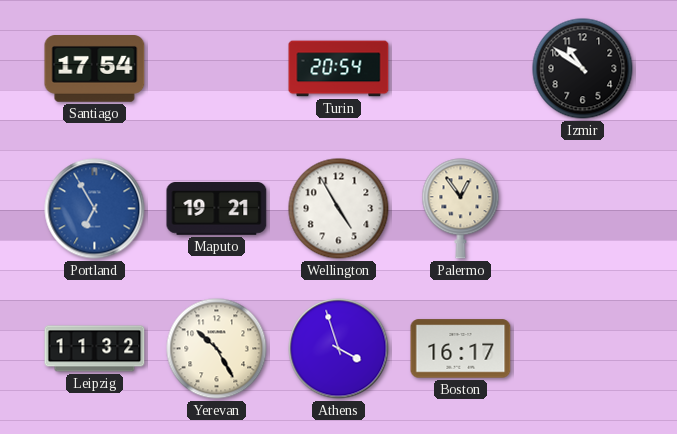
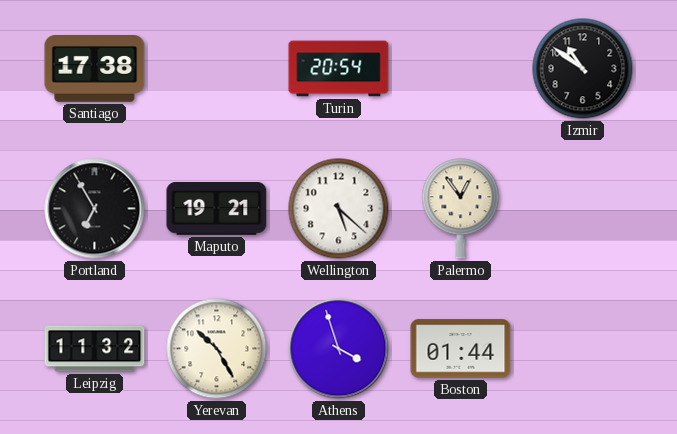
Santiago: 17:54 -> 17:38 (95, 69)
Portland dial: blue -> black (95, 209)
Wellington: 4:55 -> 5:22 (339, 209)
Boston: 16:17 -> 01:44 (461, 349)
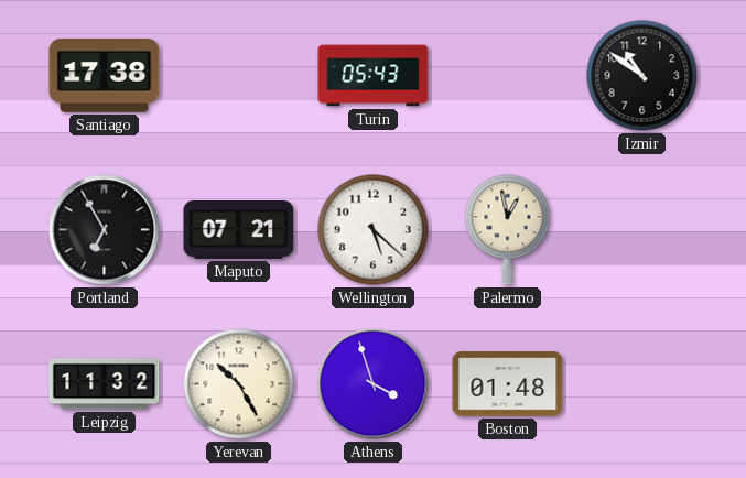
Turin: 20:54 -> 05:43 (374, 76)
Maputo: 19:21 -> 07:21 (239, 230)
Palermo: 12:54 -> 12:58 (508, 230)
Boston: 01:44 -> 01:48 (508, 384)
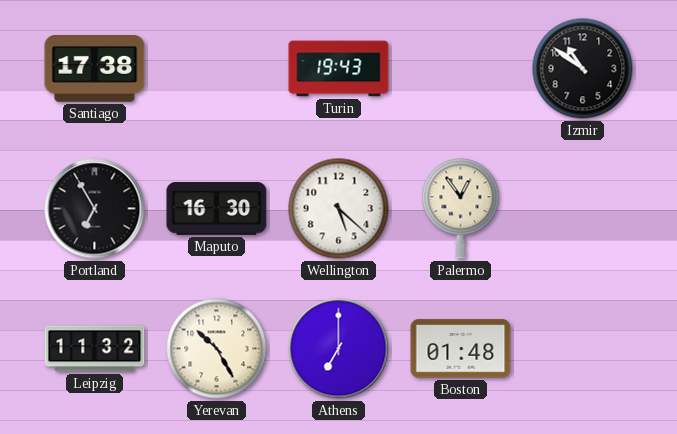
Turin: 05:43 -> 19:43 (339, 69)
Maputo: 07:21 -> 16:30 (217, 209)
Palermo: 12:58 -> 12:54 (461, 209)
Athens: 3:57 -> 7:00 (339, 349)
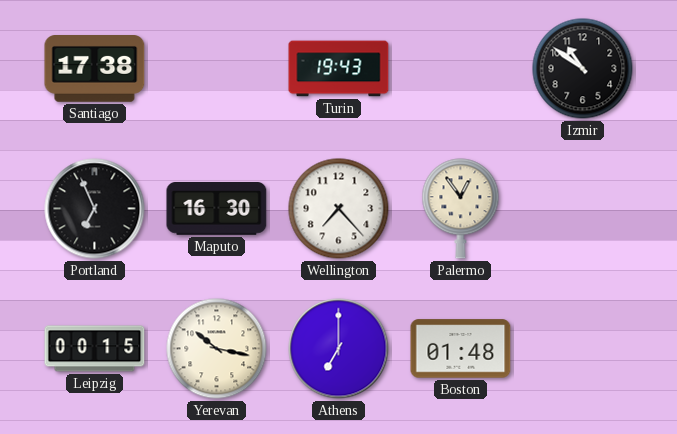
Portland: 6:55 -> 6:56 (95, 209)
Wellington: 5:22 -> 7:23 (339, 209)
Leipzig: 11:32 -> 00:15 (95, 349)
Yerevan: 10:25 -> 10:17 (217, 349)
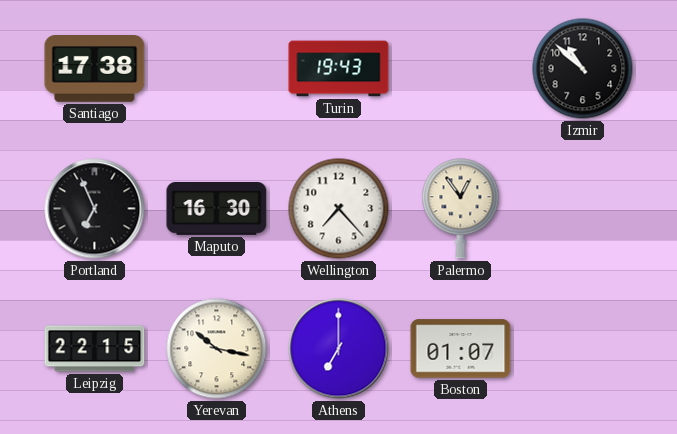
Izmir: 10:51 -> 10:52 (583, 69)
Leipzig: 00:15 -> 22:15 (95, 349)
Boston: 01:48 -> 01:07 (461, 349)
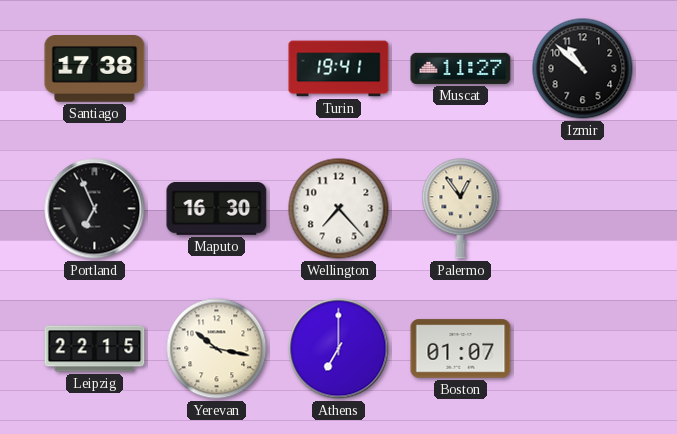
Turin: 19:43 -> 19:41 (339, 69)
Muscat: none -> 11:27 (461, 68)
